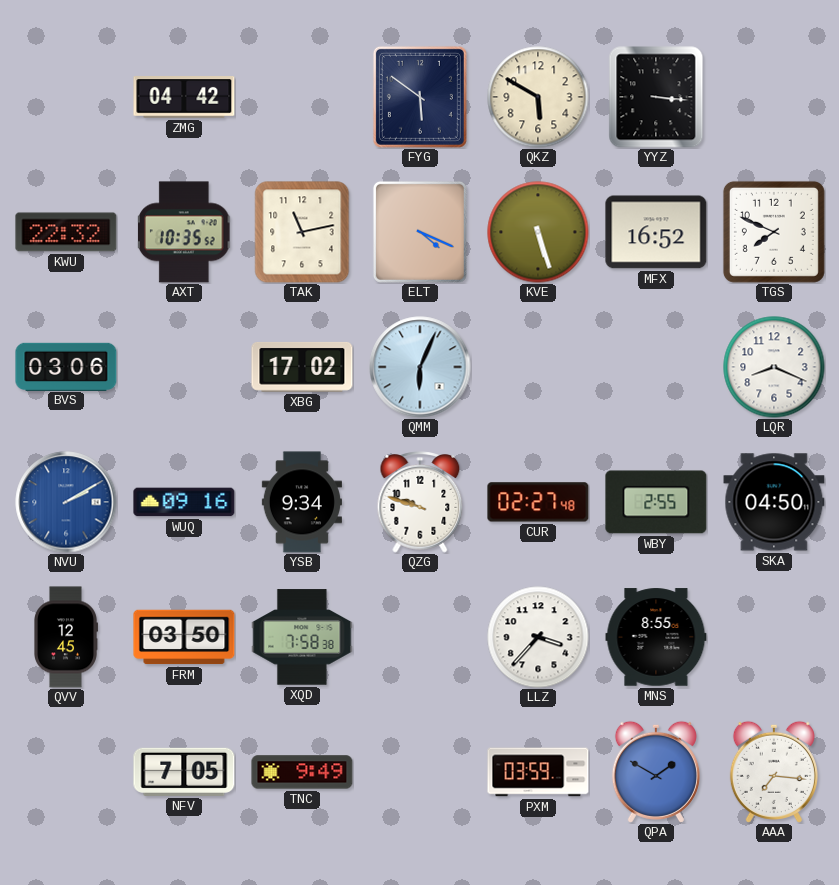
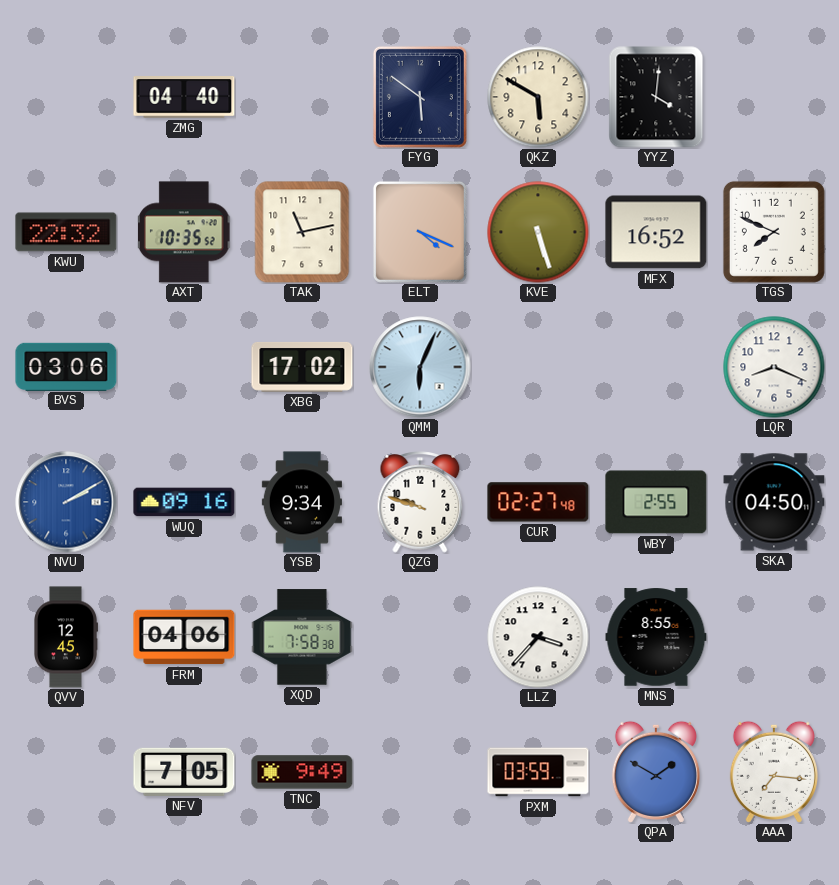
ZMG: 04:42 -> 04:40 (184, 97)
YYZ: 3:16 -> 4:01 (656, 97)
FRM: 03:50 -> 04:06 (184, 637)
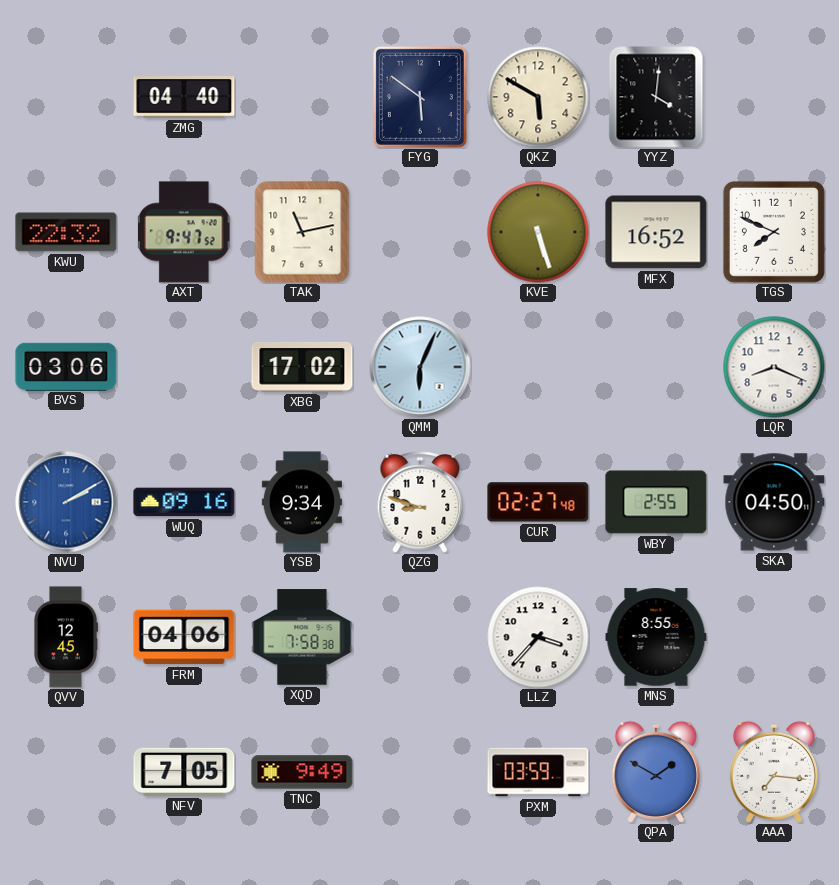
AXT: 10:35 -> 9:47 (185, 232)
ELT: 4:19 -> none (420, 232)
QZG: 9:48 -> 8:48 (420, 502)
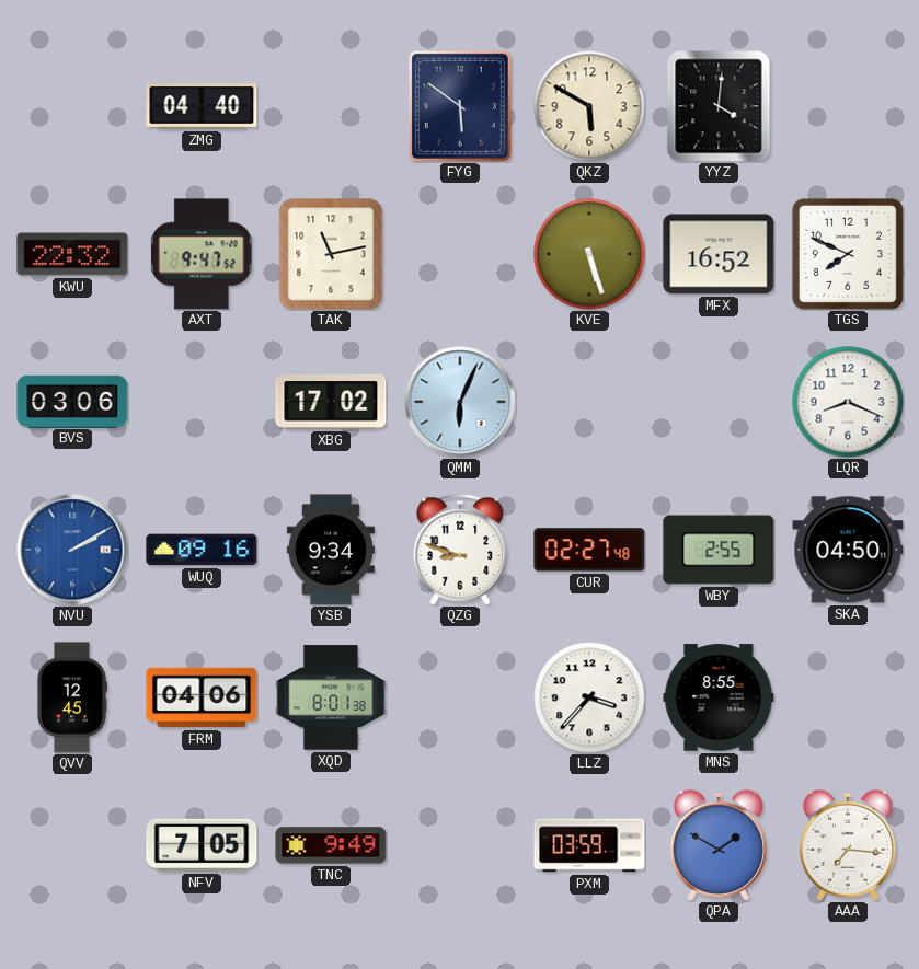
XQD: 7:58 -> 8:01 (331, 697)
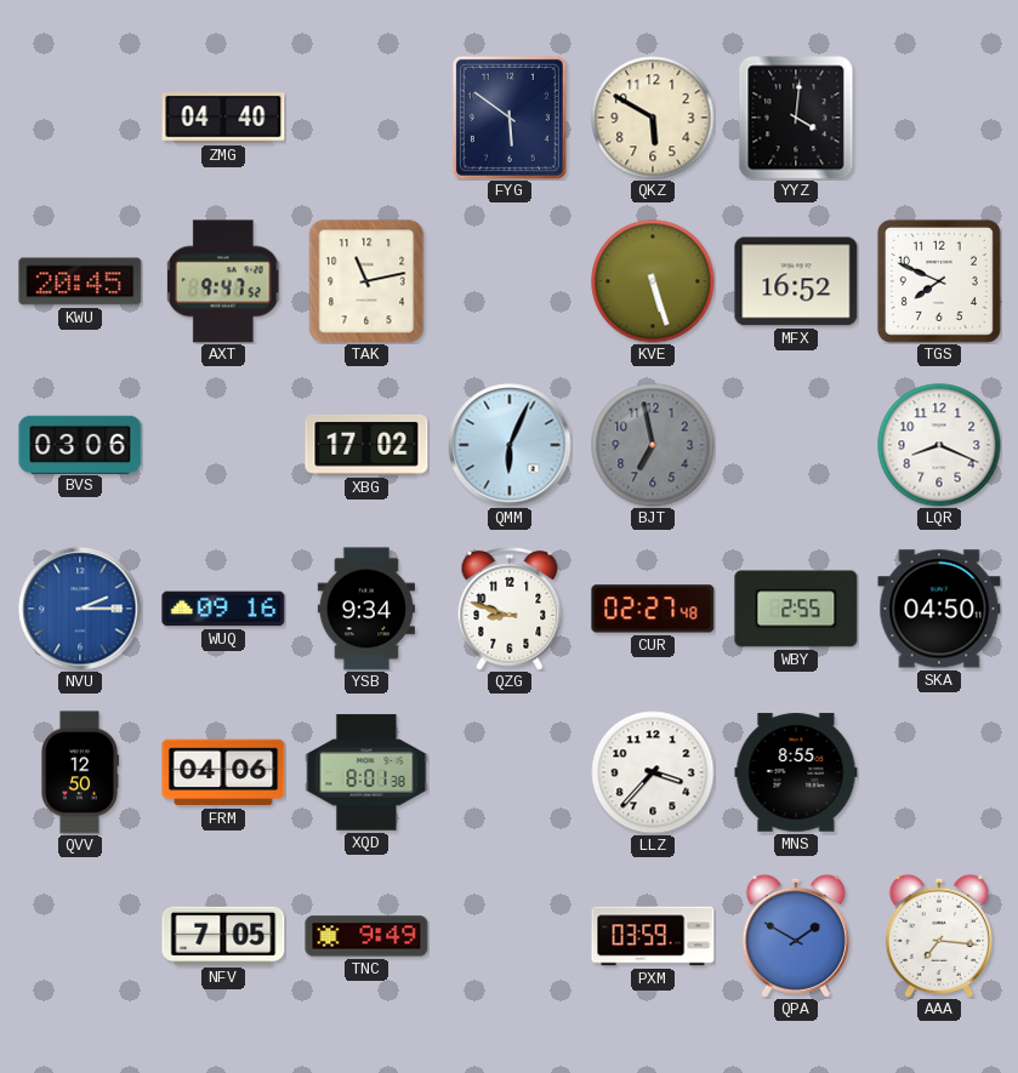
KWU: 22:32 -> 20:45 (80, 281)
BJT: none -> 6:58 (653, 445)
NVU: 2:10 -> 2:15 (80, 609)
QVV: 12:45 -> 12:50 (80, 772)
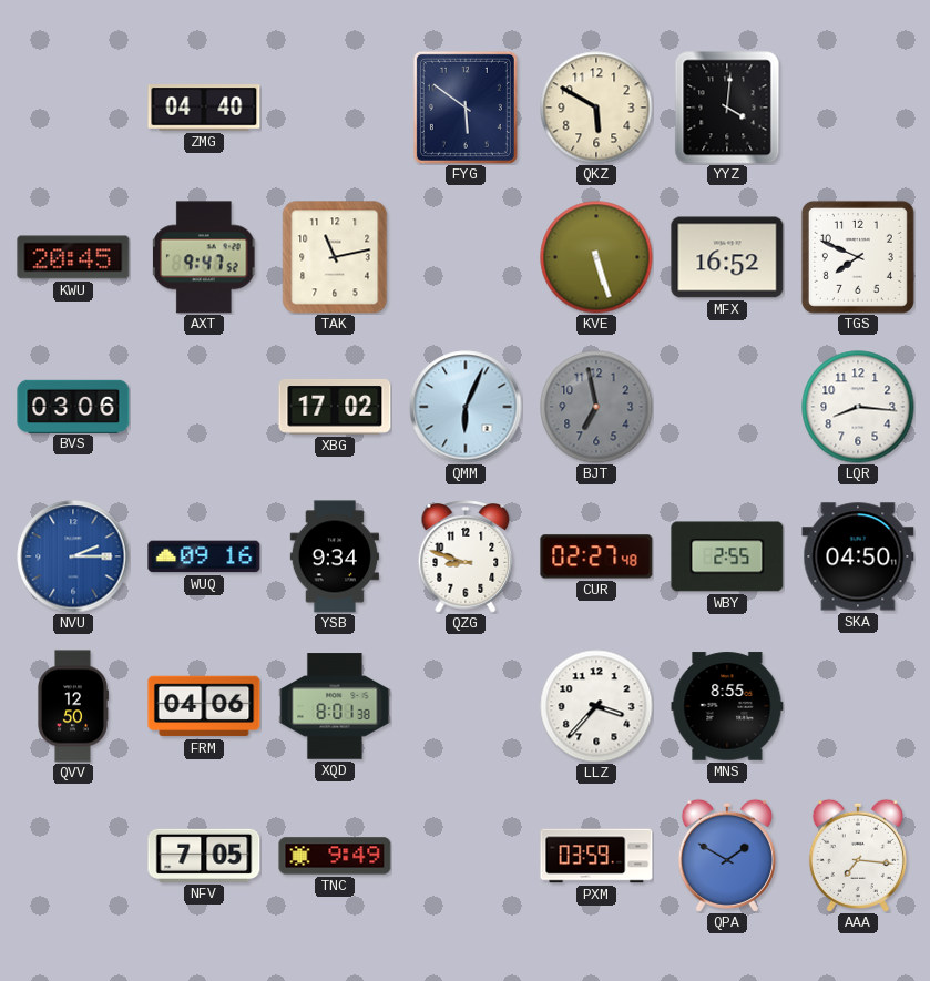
LQR: 8:19 -> 8:16 (858, 407)
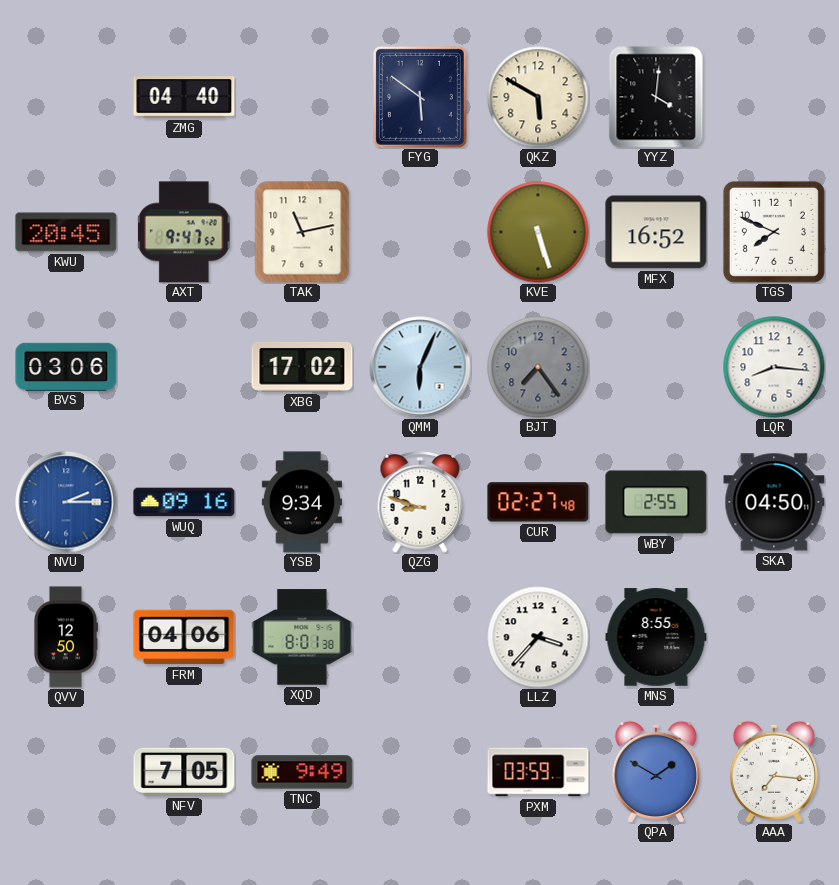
BJT: 6:58 -> 7:24 (538, 367)
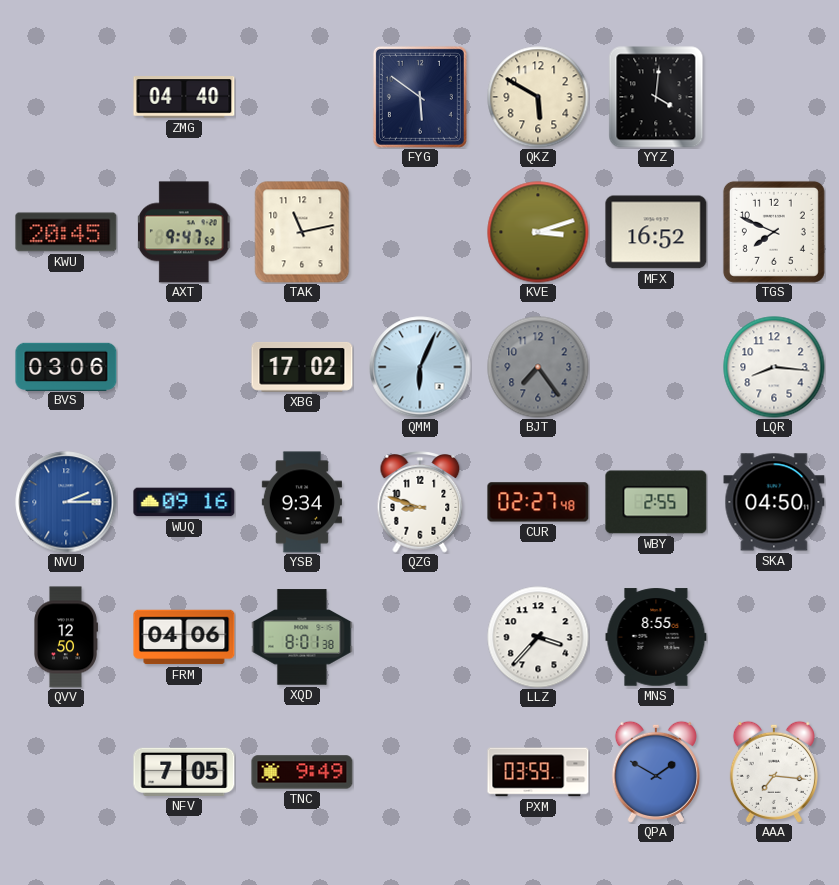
KVE: 5:27 -> 3:12 (538, 232)
